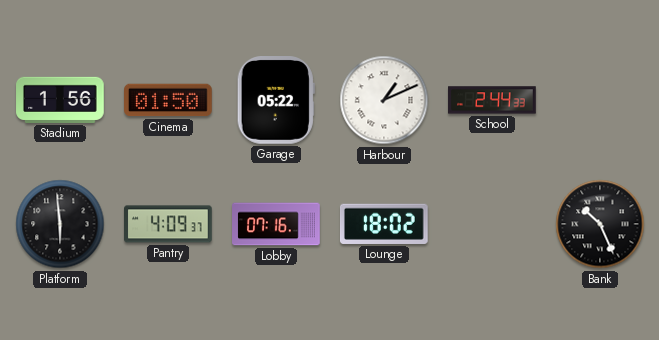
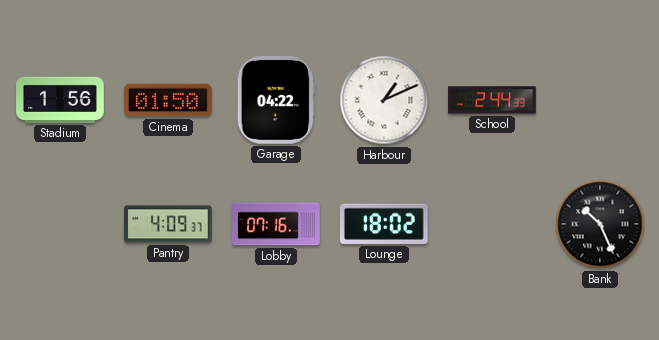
Garage: 05:22 -> 04:22 (276, 101)
Platform: 5:59 -> none (60, 224)
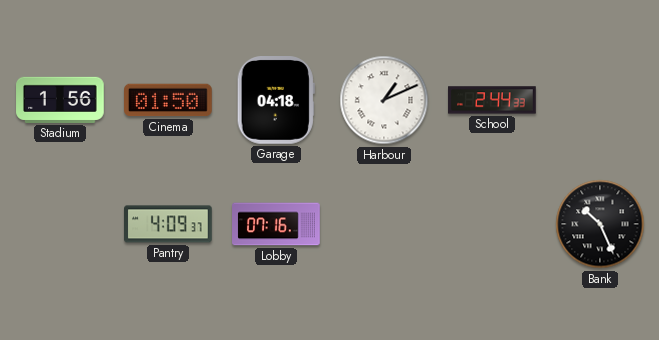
Garage: 04:22 -> 04:18 (276, 101)
Lounge: 18:02 -> none (384, 224)
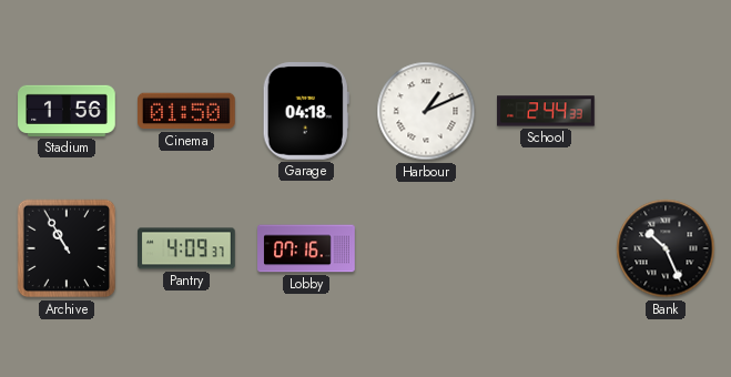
Archive: none -> 10:55 (67, 248)
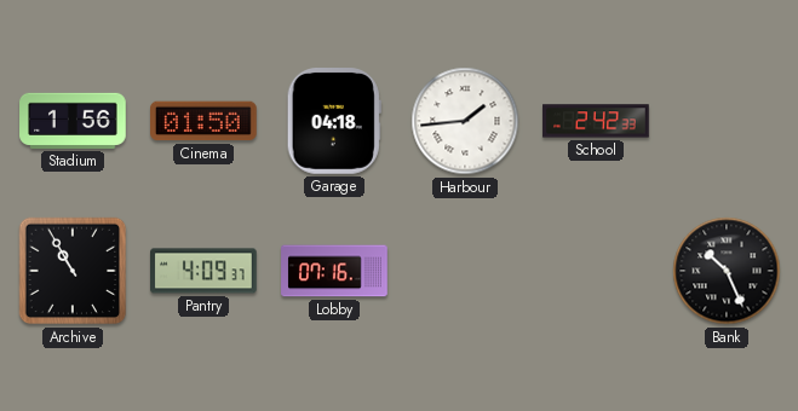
Harbour: 1:11 -> 1:44 (465, 121)
School: 2:44 -> 2:42 (596, 121)
